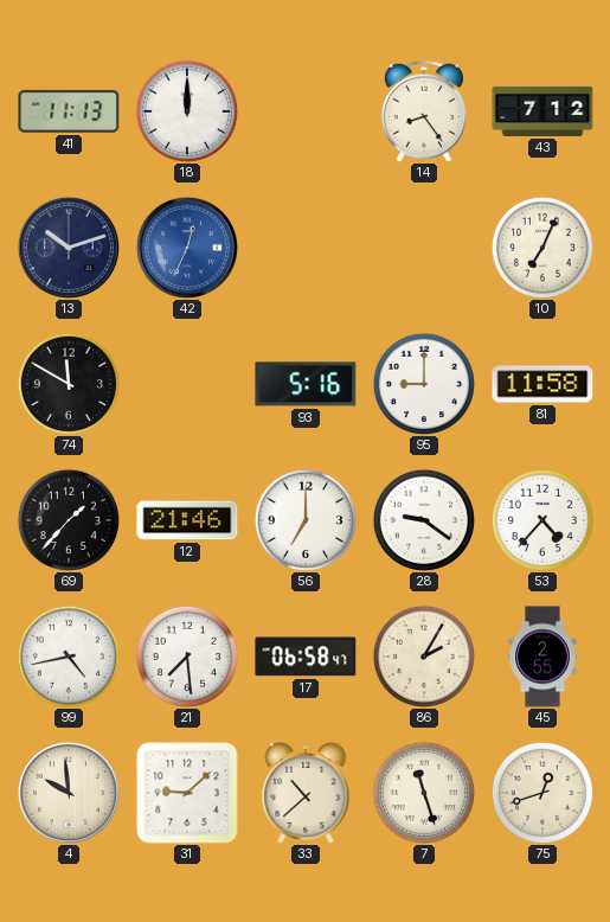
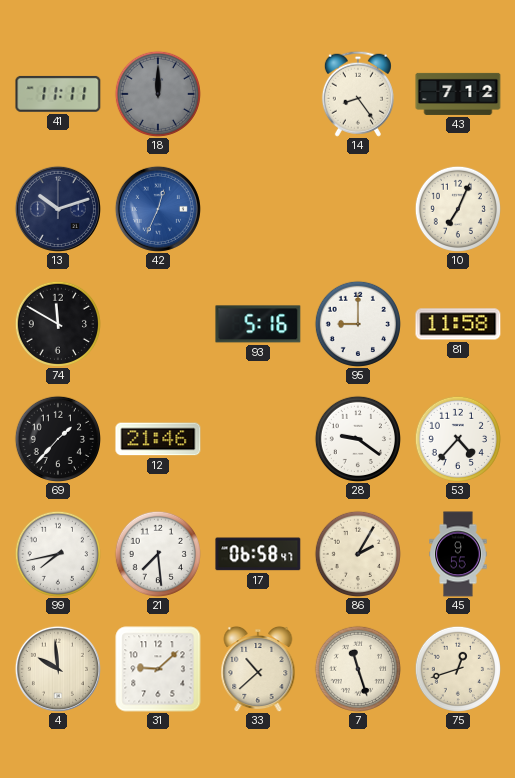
41: 11:13 -> 11:11 (58, 94)
18 dial: white -> grey (158, 94)
56: 7:00 -> none (306, 520)
99: 4:43 -> 7:43 (58, 554)
45: 2:55 -> 9:55 (458, 554)
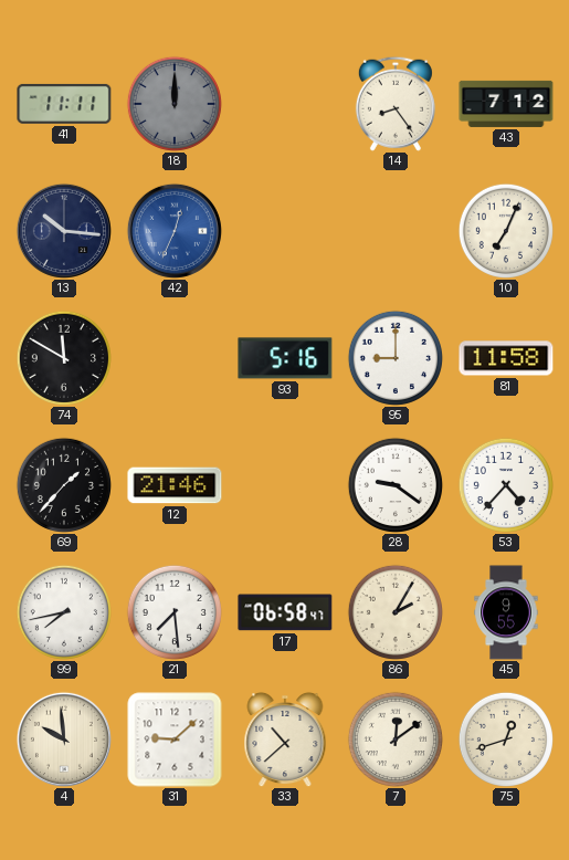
13: 10:12 -> 10:16 (64, 231)
7: 11:27 -> 12:09 (396, 740)
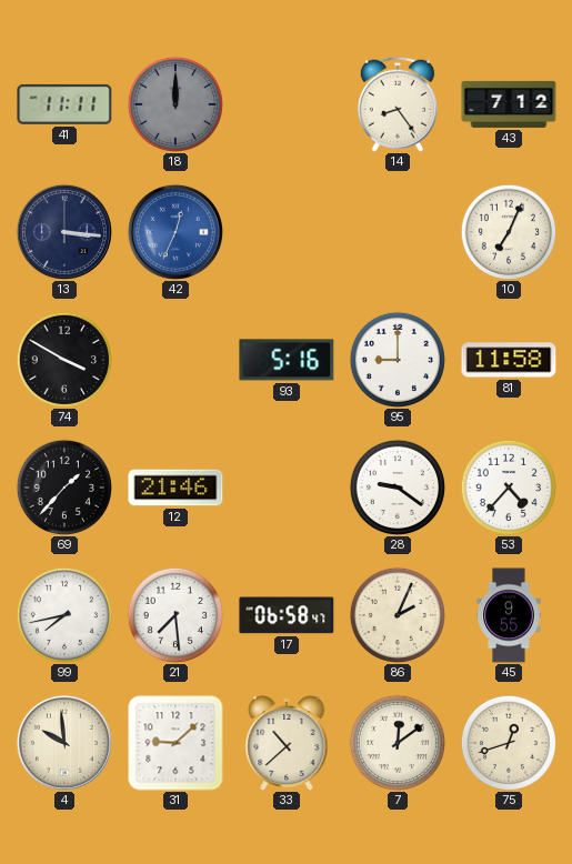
13: 10:16 -> 3:16 (64, 232)
74: 11:50 -> 3:50 (64, 360)
86: 2:05 -> 2:04 (398, 615)
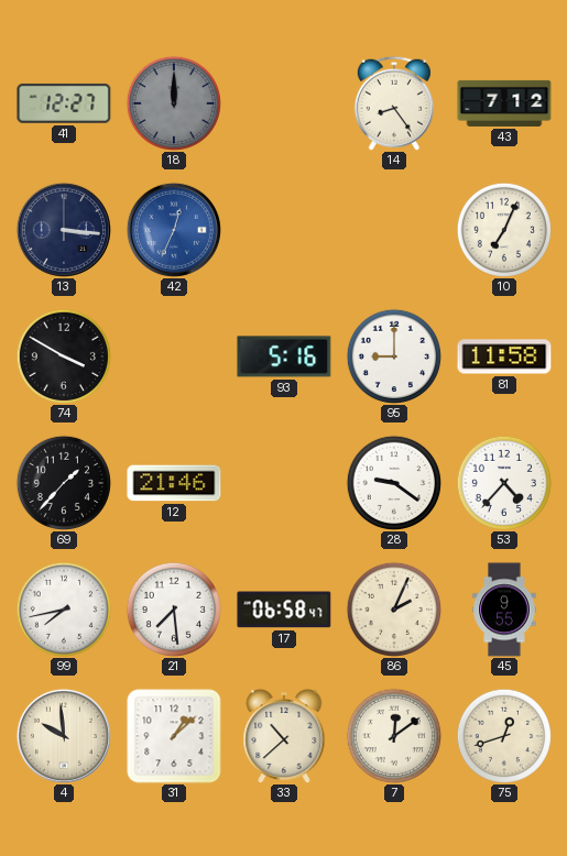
41: 11:11 -> 12:27 (64, 103)
31: 9:08 -> 1:08 (174, 736)
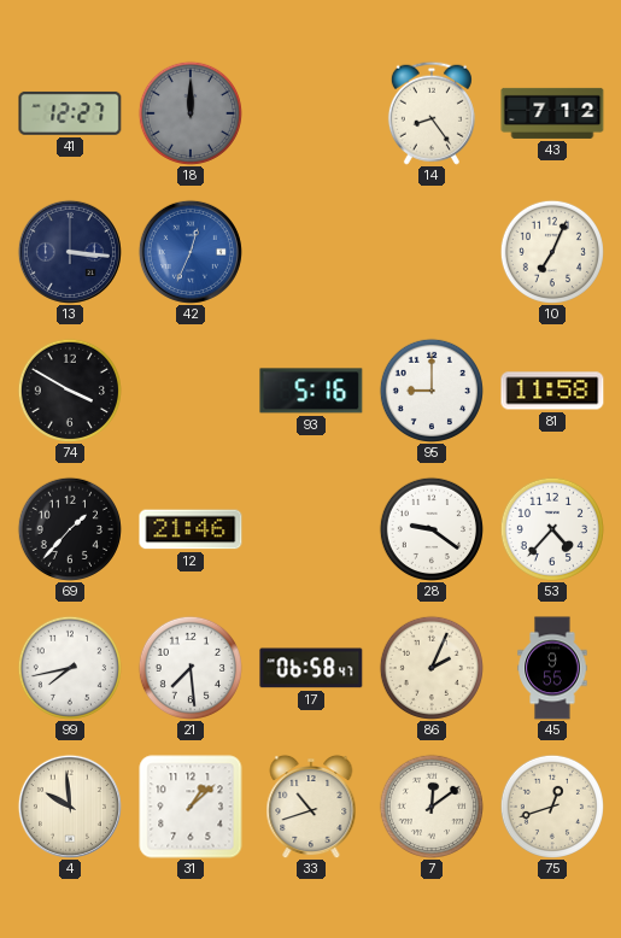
33: 10:38 -> 10:42 (311, 807)
